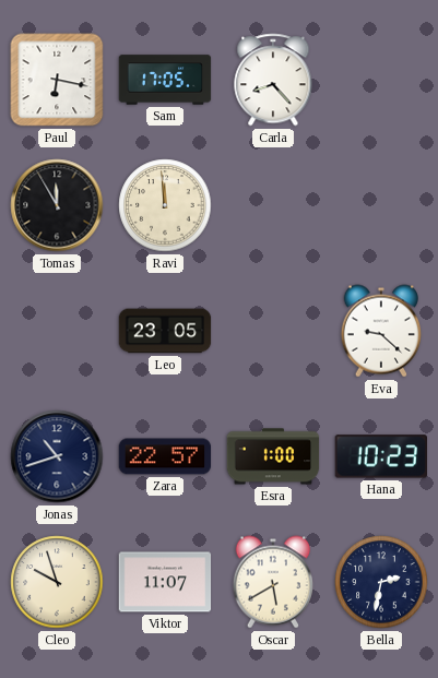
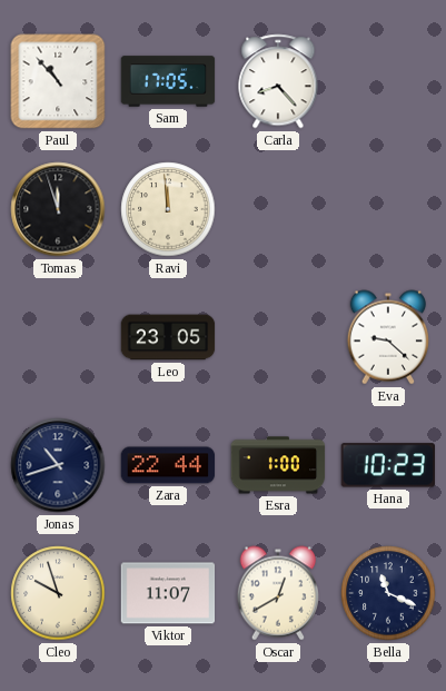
Paul: 6:17 -> 10:53 (58, 81)
Tomas: 11:55 -> 11:57 (58, 209)
Zara: 22:57 -> 22:44 (168, 465)
Oscar: 5:40 -> 12:40 (278, 593)
Bella: 2:32 -> 11:19 (388, 593)
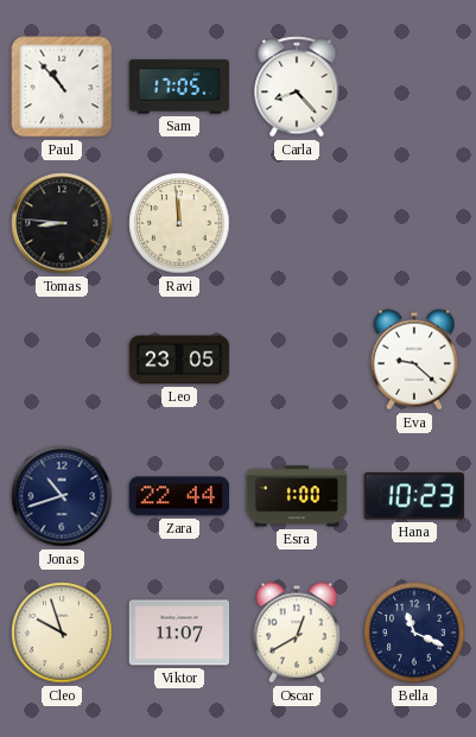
Tomas: 11:57 -> 8:46 (62, 223)
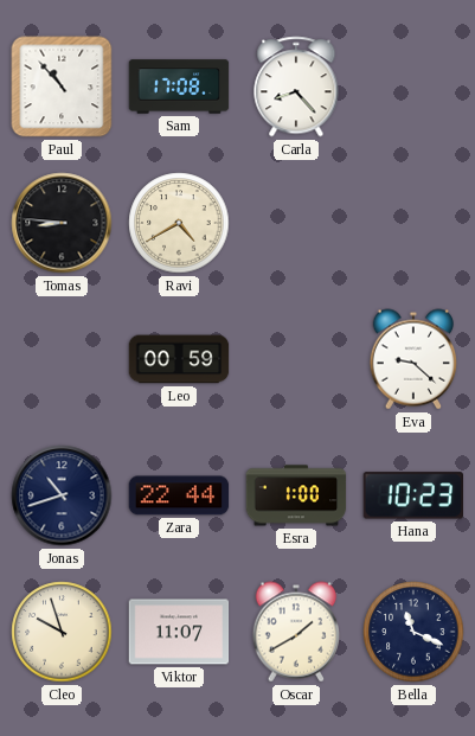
Sam: 17:05 -> 17:08 (179, 87)
Ravi: 11:59 -> 4:40 (179, 223)
Leo: 23:05 -> 00:59 (179, 359)
Oscar: 12:40 -> 1:40 (296, 632)
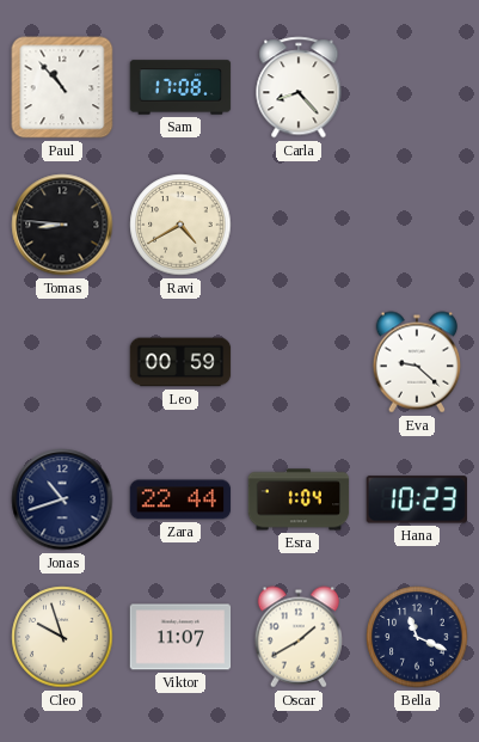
Esra: 1:00 -> 1:04 (299, 499)
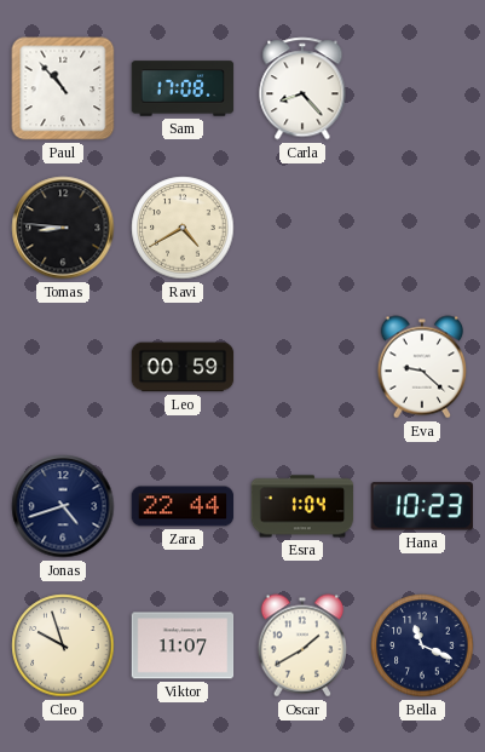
Jonas: 10:42 -> 4:42 (63, 506)
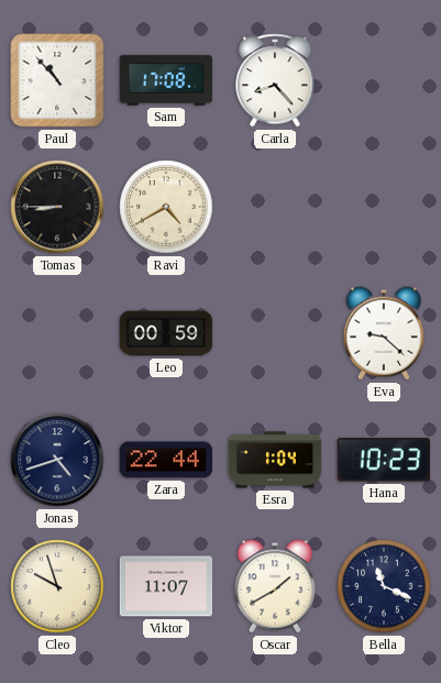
Tomas: 8:46 -> 8:45 (57, 207)
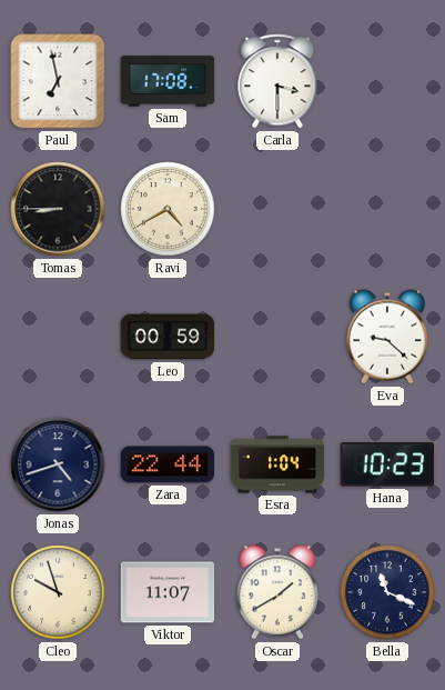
Paul: 10:53 -> 6:58 (58, 81)
Carla: 8:23 -> 3:30 (277, 81)
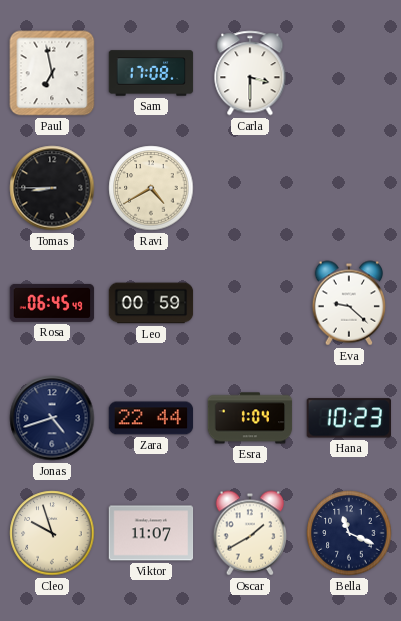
Rosa: none -> 06:45 (52, 303)
